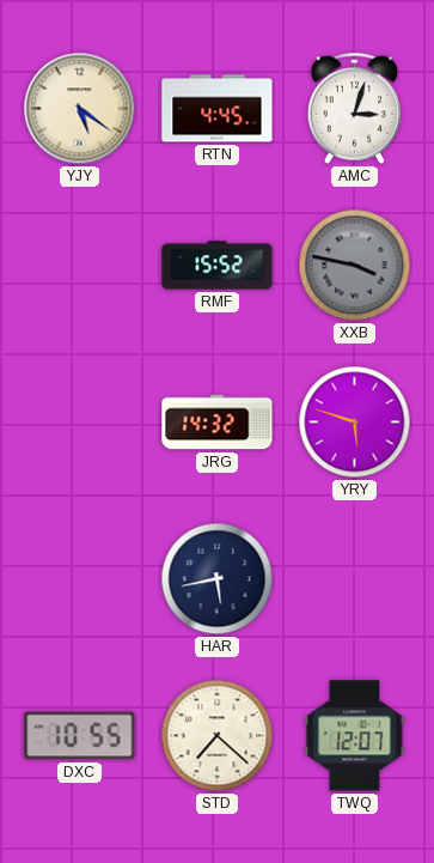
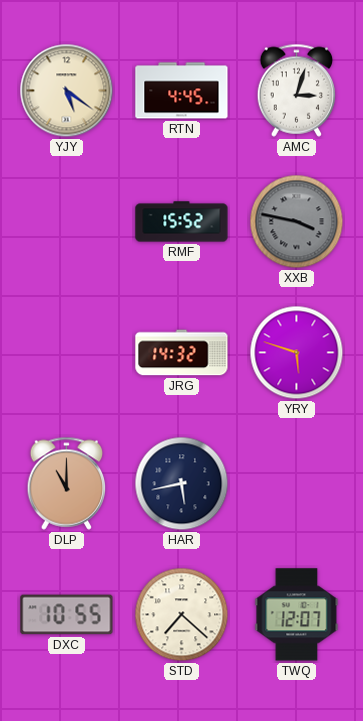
DLP: none -> 11:00 (67, 483)
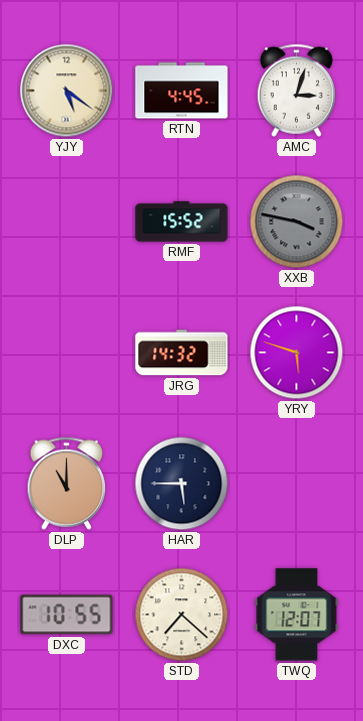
HAR: 5:43 -> 5:45 (182, 484)
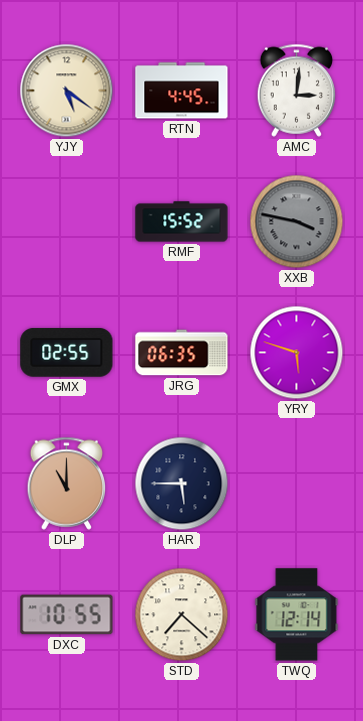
AMC: 3:03 -> 3:01 (297, 90)
GMX: none -> 02:55 (67, 352)
JRG: 14:32 -> 06:35 (182, 353)
TWQ: 12:07 -> 12:14 (297, 615)
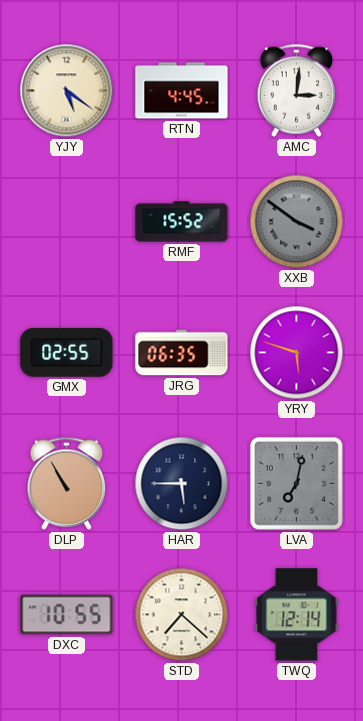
XXB: 3:47 -> 3:51 (297, 222)
DLP: 11:00 -> 10:55 (67, 483)
LVA: none -> 7:02 (296, 483)
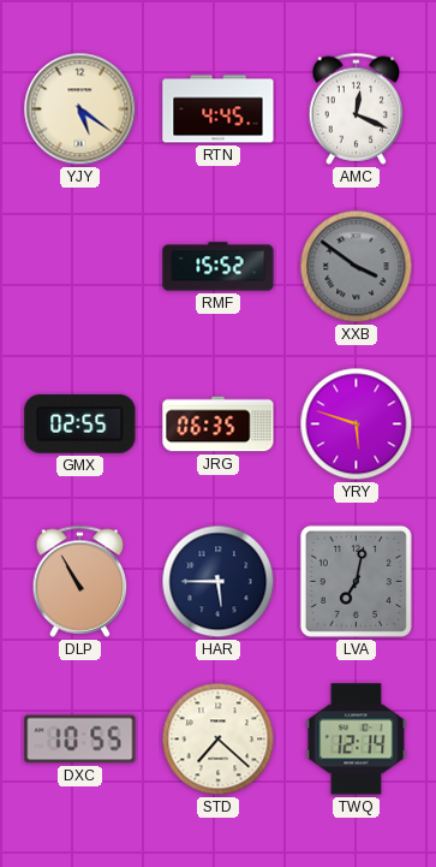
AMC: 3:01 -> 12:19 (357, 108)
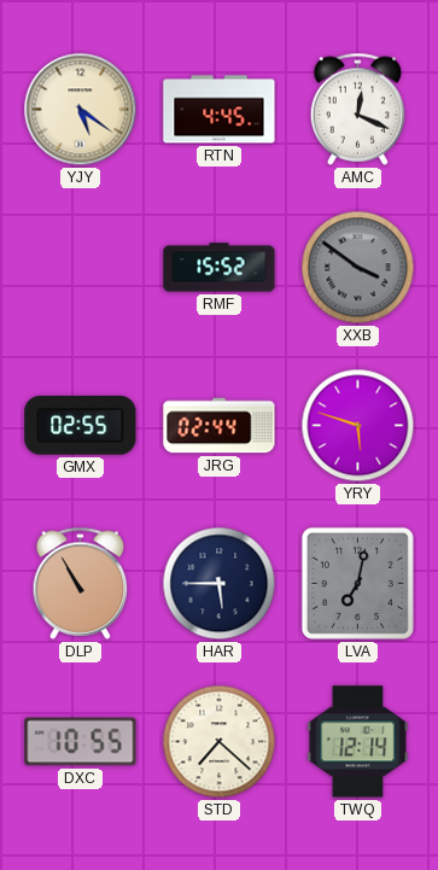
JRG: 06:35 -> 02:44 (220, 426)
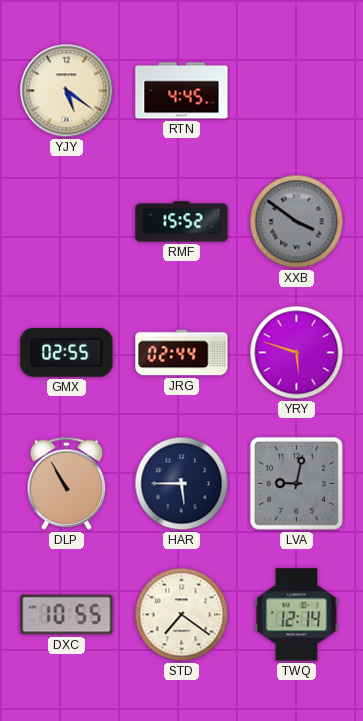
AMC: 12:19 -> none (358, 109)
LVA: 7:02 -> 9:02 (296, 483)
STD: 7:22 -> 7:21 (182, 615)
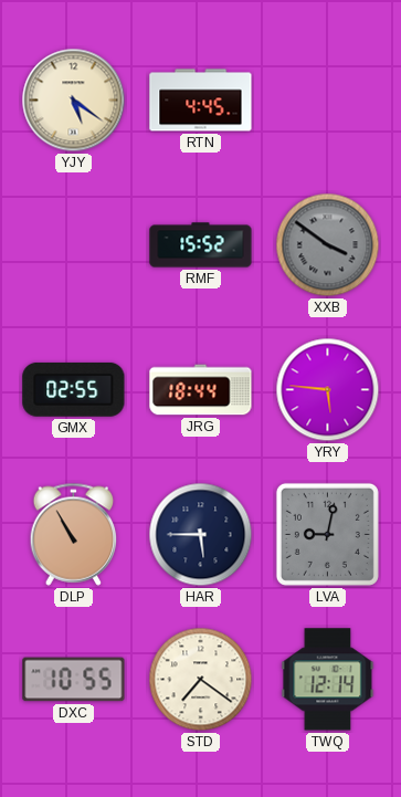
JRG: 02:44 -> 18:44 (201, 390)
YRY: 5:48 -> 5:46 (328, 390)
